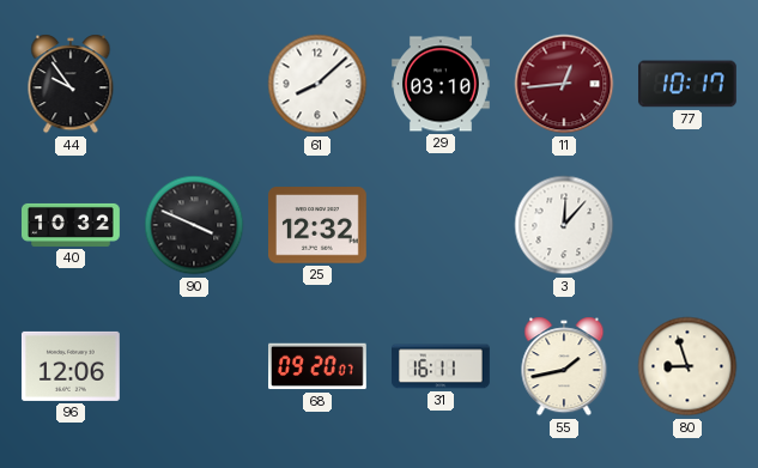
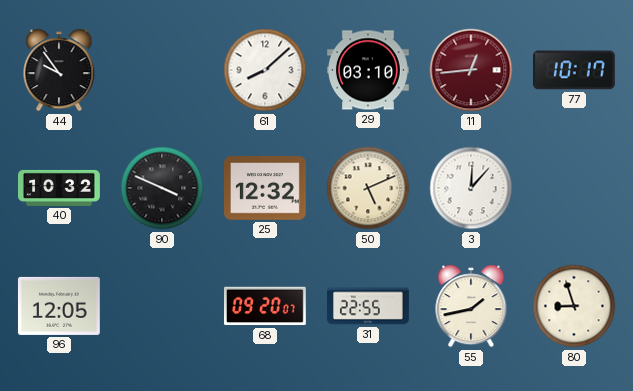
50: none -> 5:11 (368, 188)
96: 12:06 -> 12:05 (59, 306)
31: 16:11 -> 22:55 (369, 306)
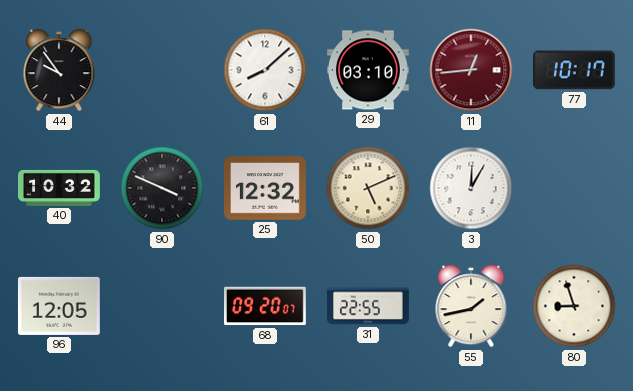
3: 12:07 -> 12:05 (471, 188)
